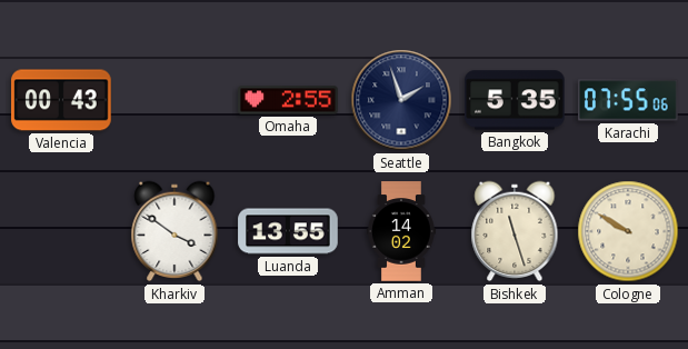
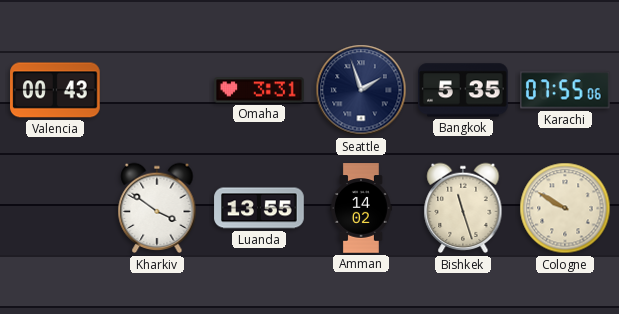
Omaha: 2:55 -> 3:31 (259, 90)
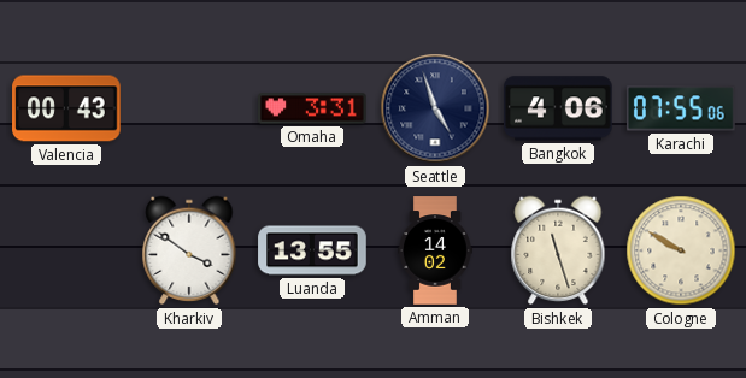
Seattle: 1:57 -> 4:57 (435, 108)
Bangkok: 5:35 -> 4:06 (558, 108)
